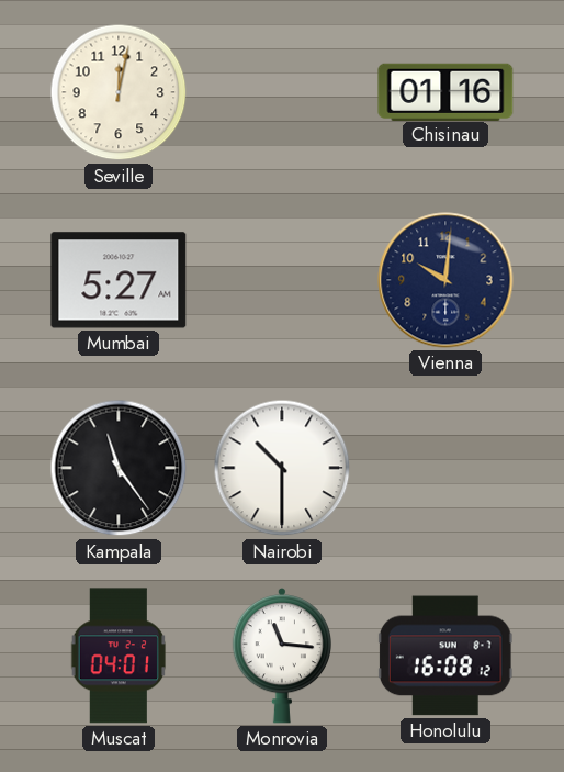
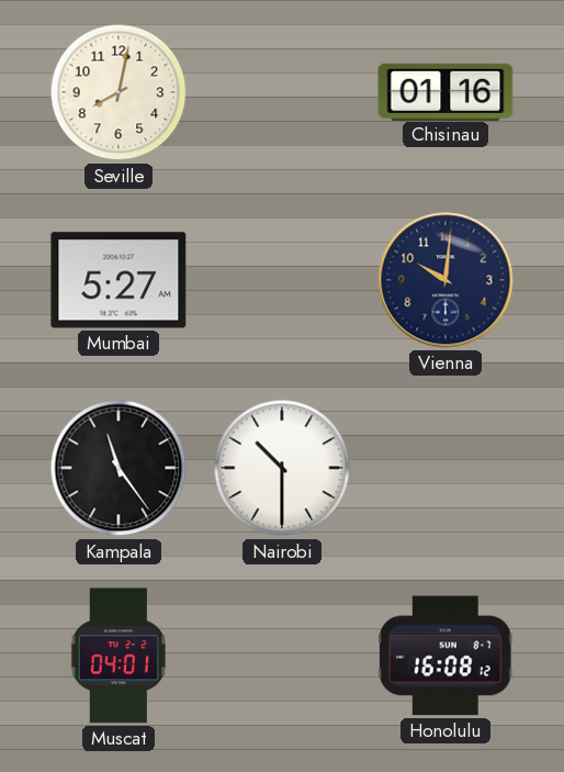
Seville: 12:02 -> 8:02 (119, 92)
Monrovia: 11:16 -> none (281, 657)
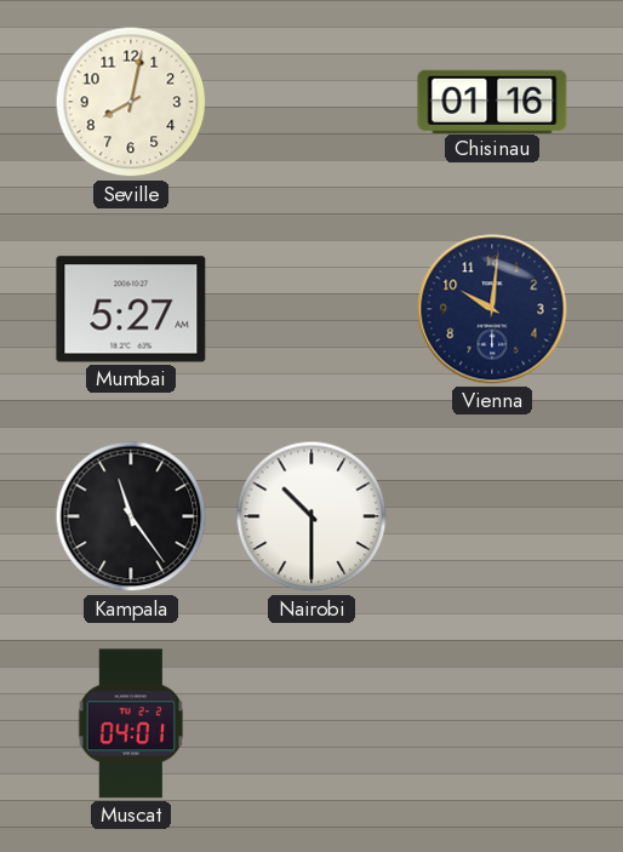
Honolulu: 16:08 -> none (445, 656)
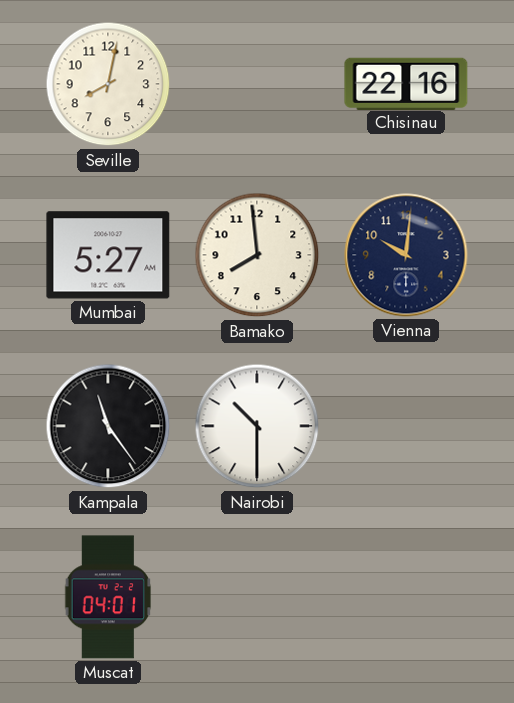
Chisinau: 01:16 -> 22:16 (406, 83)
Bamako: none -> 7:59 (257, 255)
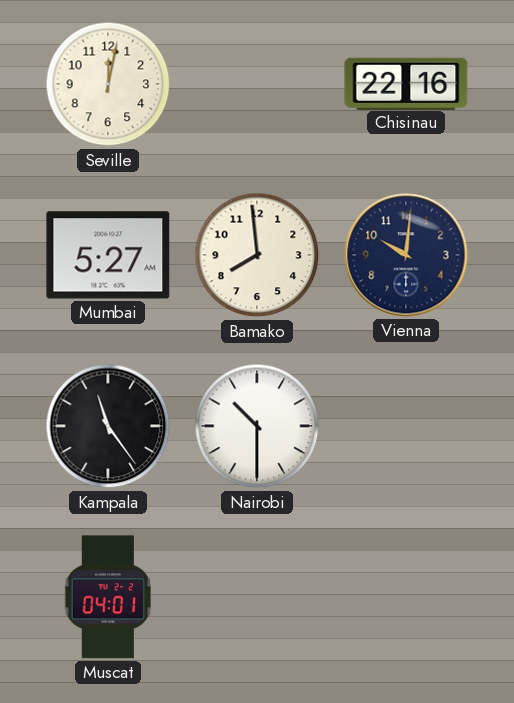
Seville: 8:02 -> 12:02 (108, 84)
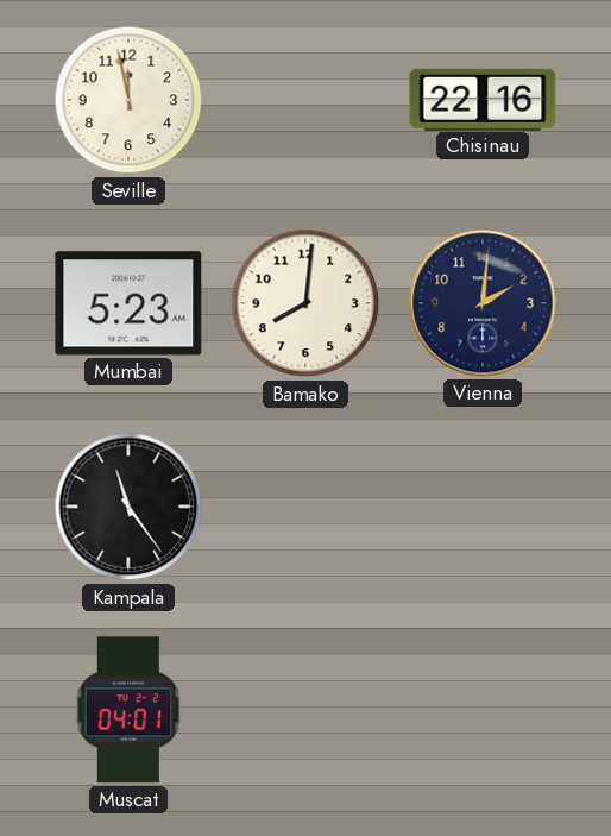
Seville: 12:02 -> 11:58 (128, 100)
Mumbai: 5:27 -> 5:23 (128, 303)
Bamako: 7:59 -> 8:01 (305, 303)
Vienna: 10:01 -> 2:01 (483, 303)
Nairobi: 10:30 -> none (257, 426)
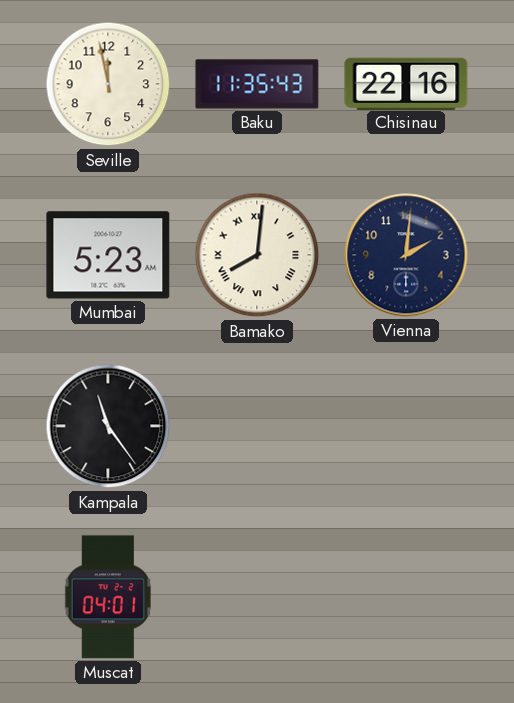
Baku: none -> 11:35 (257, 84)
Bamako numerals: Arabic -> Roman (257, 255)
